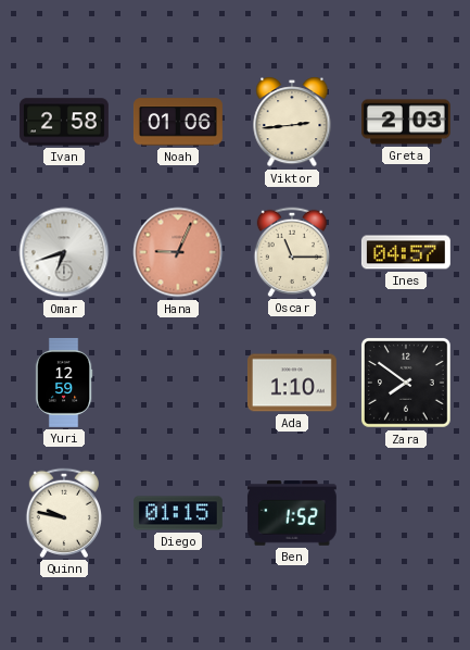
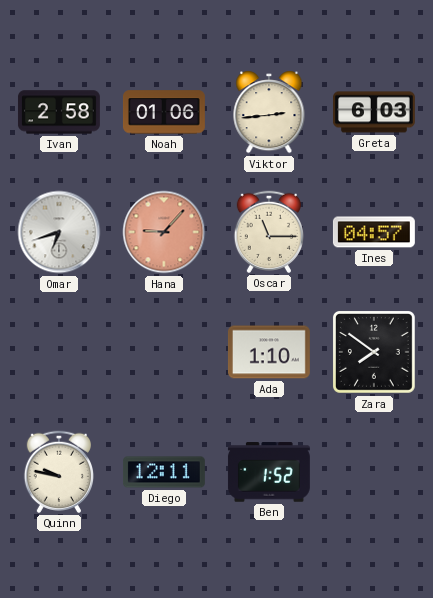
Greta: 2:03 -> 6:03 (374, 112)
Hana: 9:04 -> 9:07 (164, 232)
Yuri: 12:59 -> none (64, 383)
Diego: 01:15 -> 12:11 (164, 472)
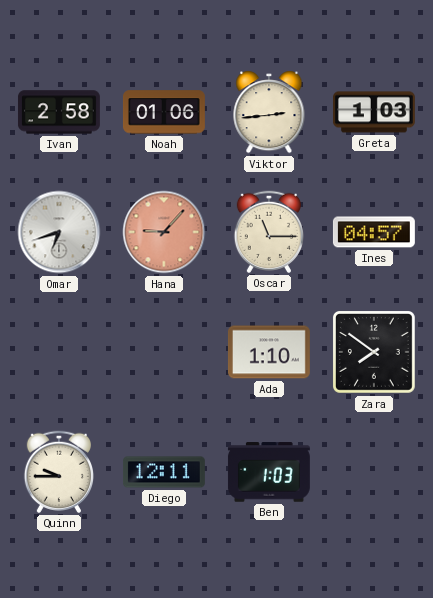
Greta: 6:03 -> 1:03 (374, 112)
Quinn: 9:47 -> 9:45 (58, 472)
Ben: 1:52 -> 1:03 (269, 472)
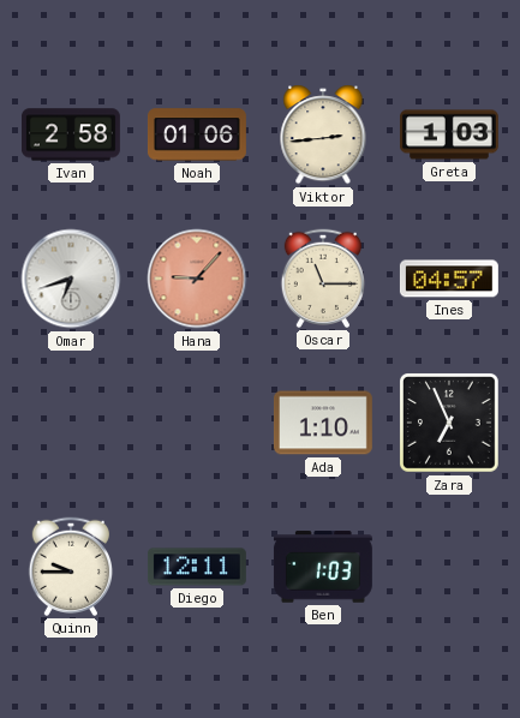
Zara: 7:51 -> 6:56 (450, 424)
